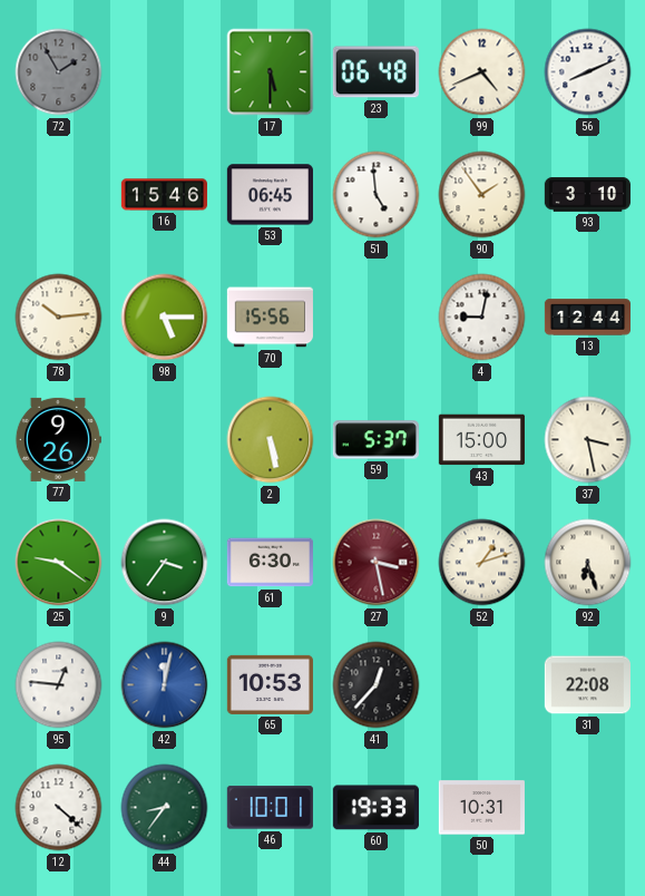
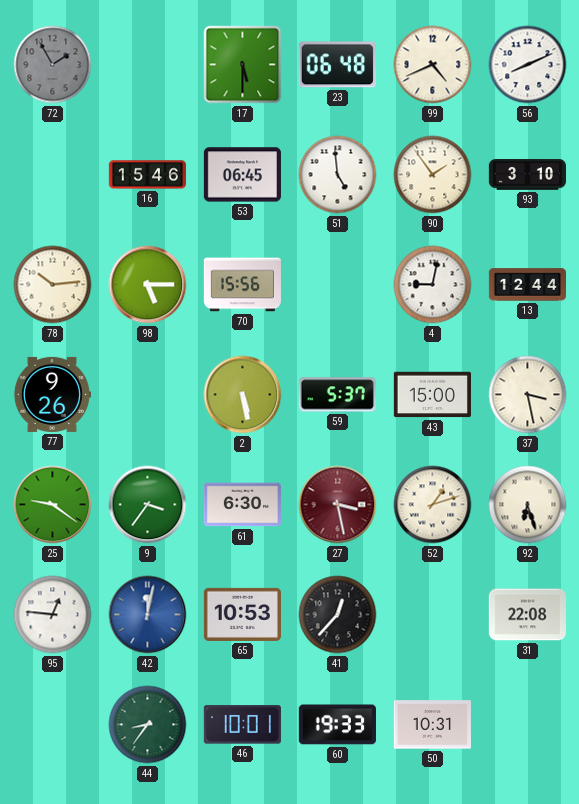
12: 4:22 -> none (59, 808)
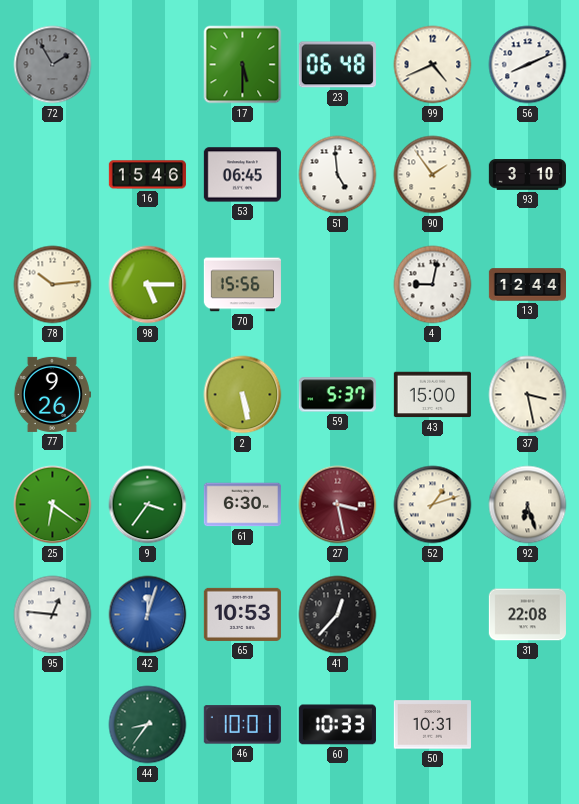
25: 9:21 -> 6:21 (53, 505)
42: 12:02 -> 12:03 (148, 615)
60: 19:33 -> 10:33 (337, 725)
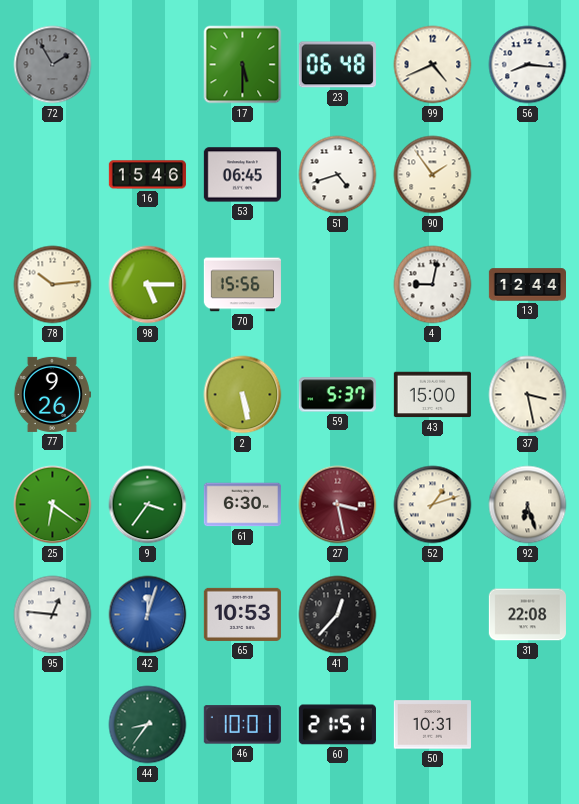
56: 8:11 -> 8:16 (528, 65)
51: 4:59 -> 4:42 (338, 175)
93: 3:10 -> none (527, 175)
60: 10:33 -> 21:51 (337, 725)
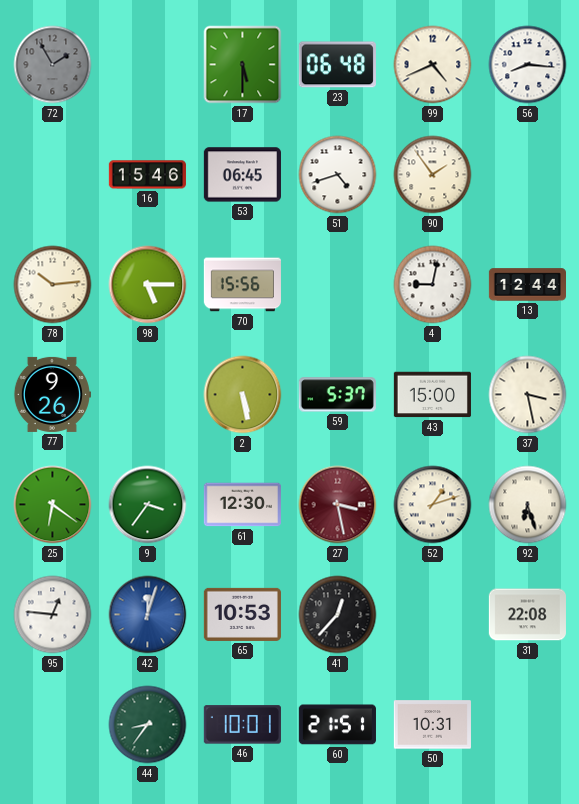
61: 6:30 -> 12:30 (242, 505)
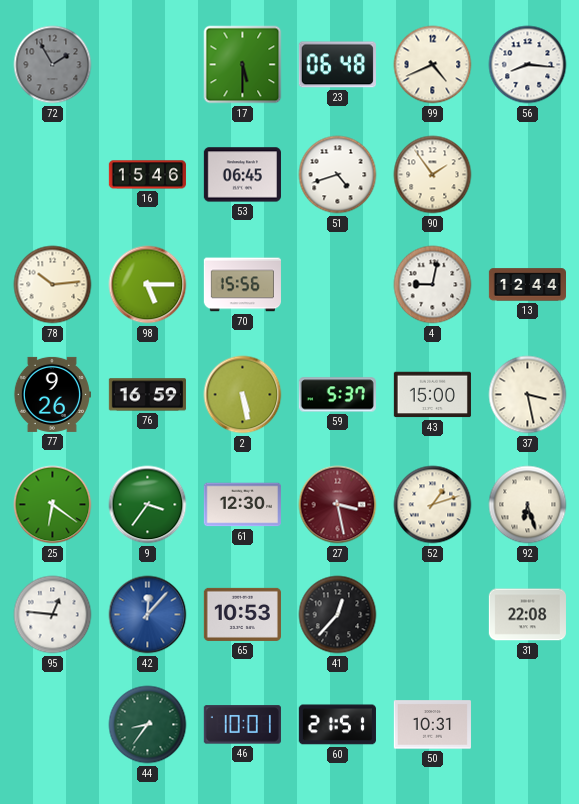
76: none -> 16:59 (147, 395)
42: 12:03 -> 12:07 (148, 615)
